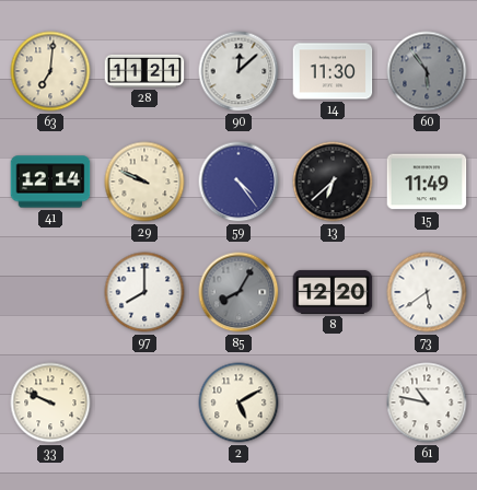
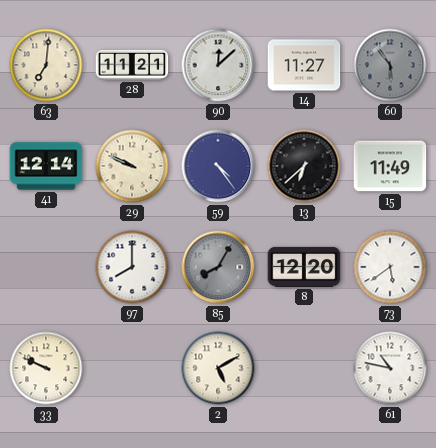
14: 11:30 -> 11:27 (304, 65)
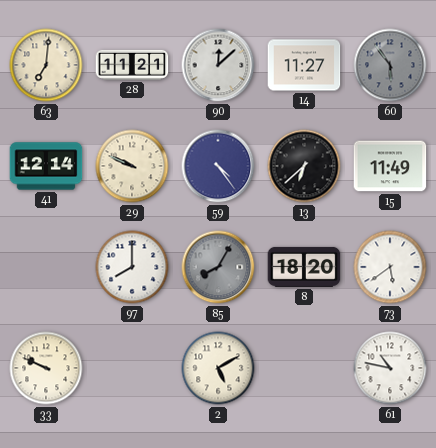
8: 12:20 -> 18:20 (304, 267)
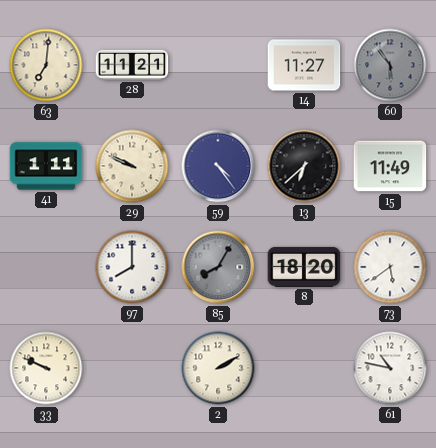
90: 12:08 -> none (218, 65)
41: 12:14 -> 1:11 (46, 166)
2: 5:10 -> 2:10 (218, 368)
